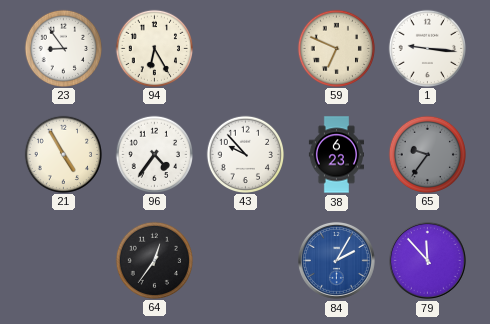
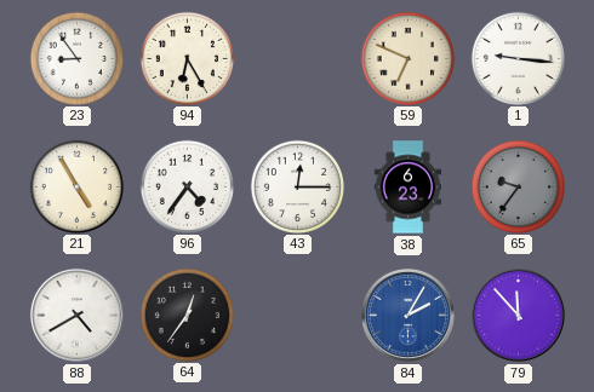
43: 9:53 -> 12:15 (297, 186)
88: none -> 4:40 (76, 315)
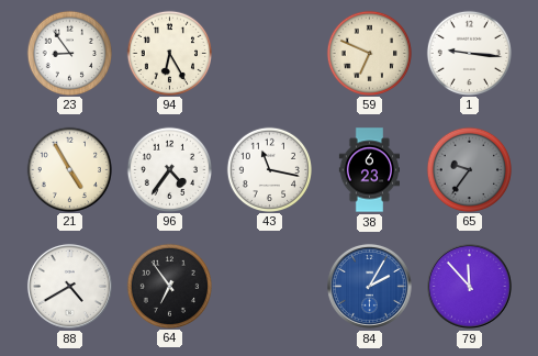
43: 12:15 -> 11:17 (269, 169)
64: 12:36 -> 6:54 (169, 286)
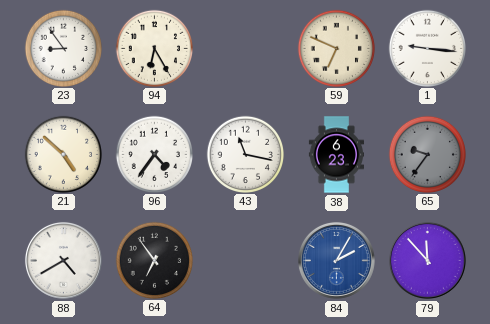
21: 4:55 -> 4:52 (63, 154)
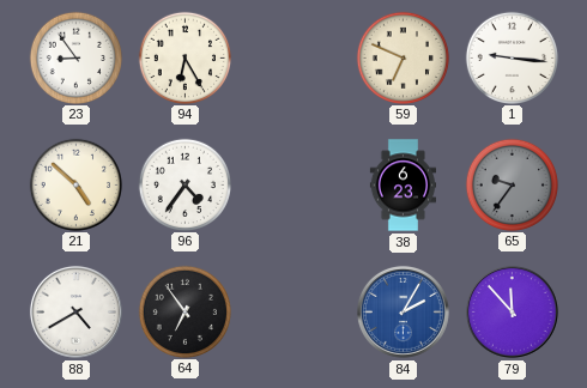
43: 11:17 -> none (245, 154)
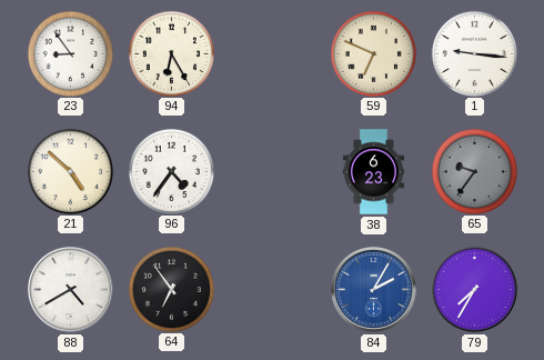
79: 11:53 -> 7:35 (474, 289)
